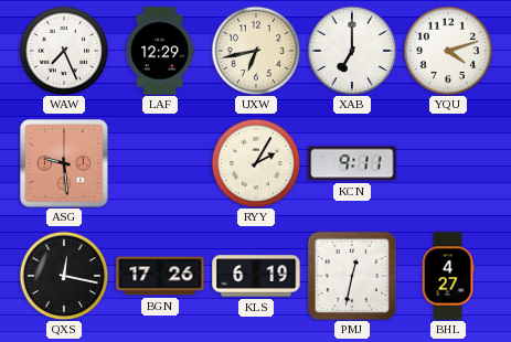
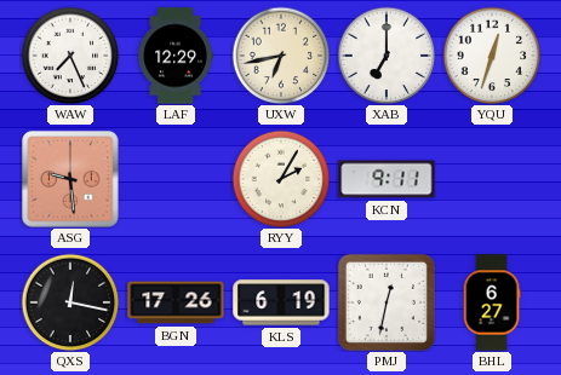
YQU: 4:12 -> 12:33 (492, 56)
BHL: 4:27 -> 6:27 (492, 302)
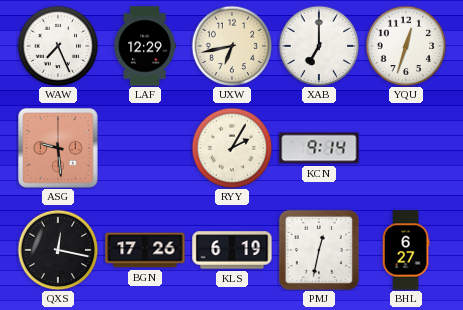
KCN: 9:11 -> 9:14 (319, 148)
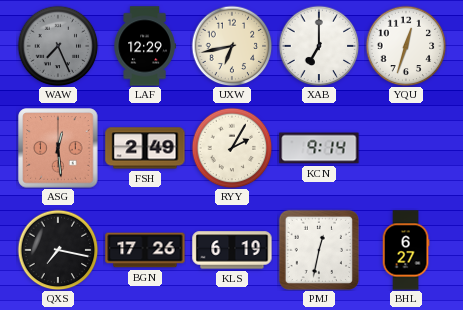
WAW dial: white -> grey (58, 46)
ASG: 9:29 -> 12:29 (58, 148)
FSH: none -> 2:49 (145, 148)
QXS: 12:17 -> 7:17 (58, 250)
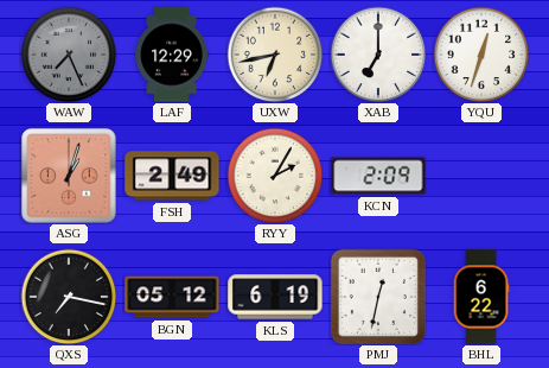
ASG: 12:29 -> 1:03 (69, 176)
KCN: 9:14 -> 2:09 (378, 176)
BGN: 17:26 -> 05:12 (172, 297)
BHL: 6:27 -> 6:22 (481, 297)
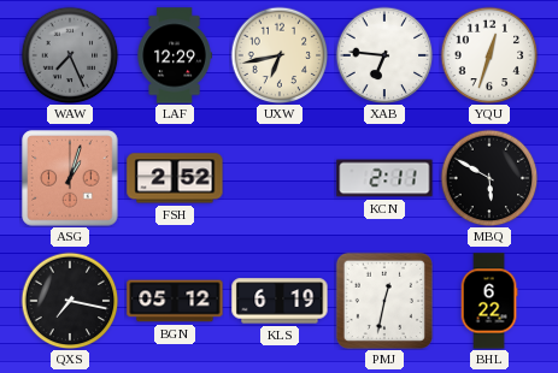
XAB: 7:00 -> 6:46 (384, 55)
FSH: 2:49 -> 2:52 (175, 178)
RYY: 2:05 -> none (275, 176)
KCN: 2:09 -> 2:11 (384, 178)
MBQ: none -> 5:50 (489, 178)
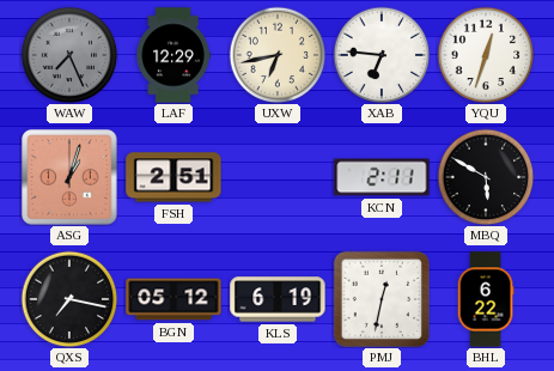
FSH: 2:52 -> 2:51 (173, 177)
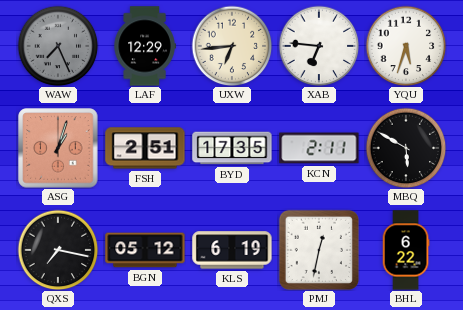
UXW: 6:43 -> 6:44 (232, 46)
YQU: 12:33 -> 5:33 (406, 46)
BYD: none -> 17:35 (232, 148)
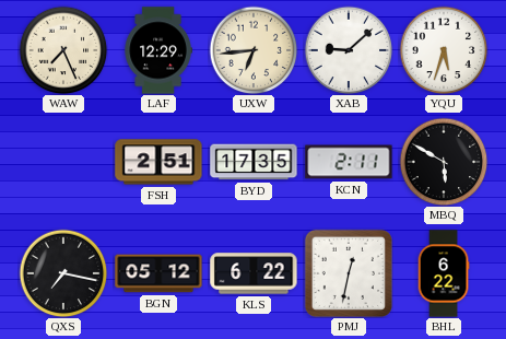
WAW dial: grey -> cream (63, 50)
XAB: 6:46 -> 9:08 (349, 50)
ASG: 1:03 -> none (58, 148)
KLS: 6:19 -> 6:22 (254, 273)
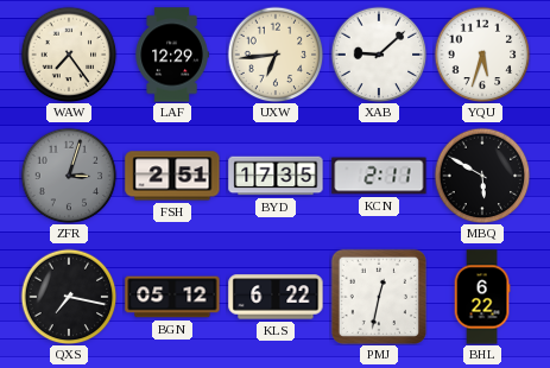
WAW: 7:26 -> 7:24 (69, 55)
ZFR: none -> 3:03 (69, 176)
